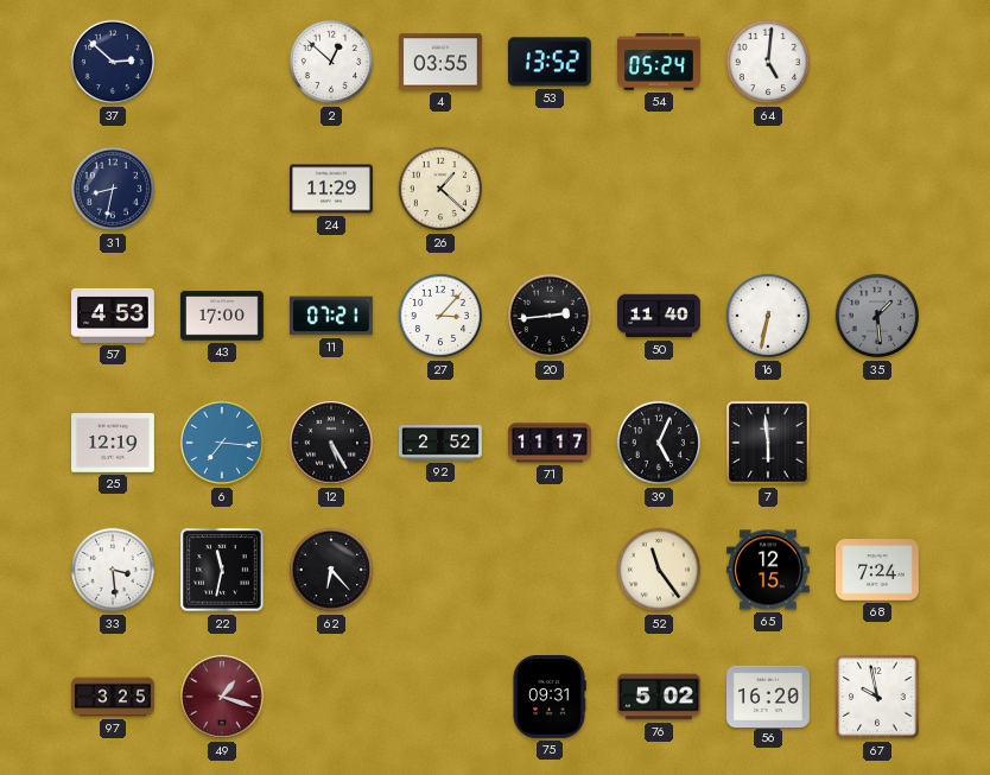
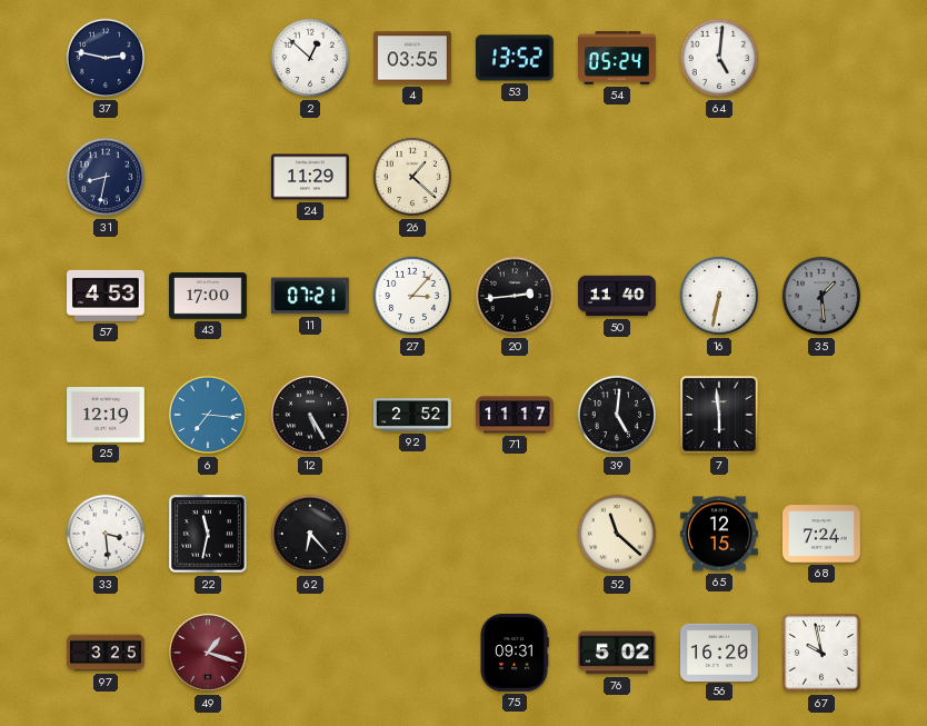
37: 2:52 -> 2:47 (106, 58)
39: 5:04 -> 5:01 (617, 415)
52: 11:24 -> 11:22 (617, 534)
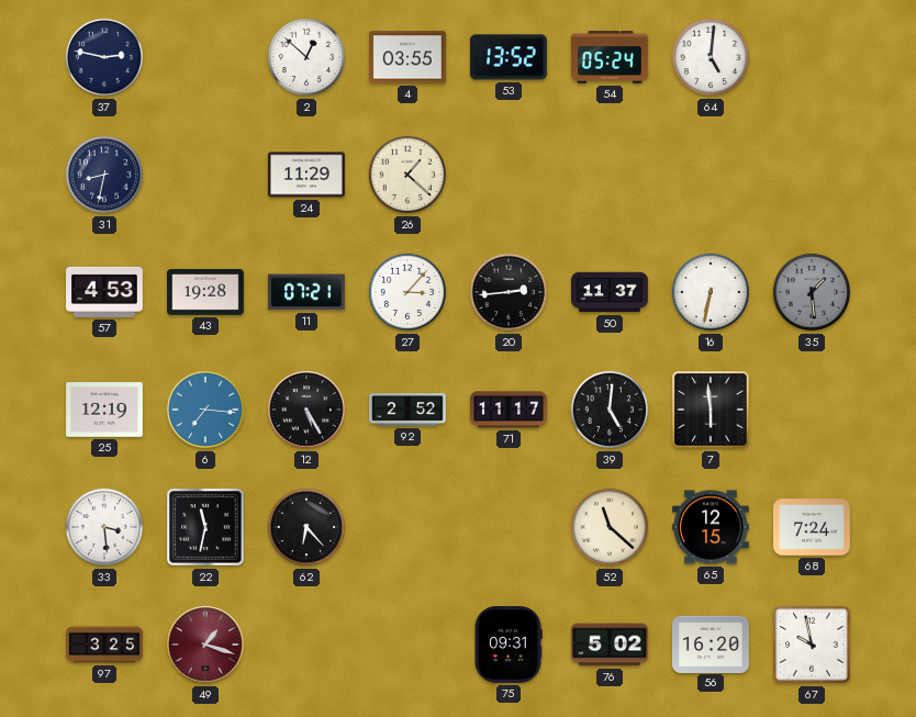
43: 17:00 -> 19:28 (206, 292)
50: 11:40 -> 11:37 (611, 292)
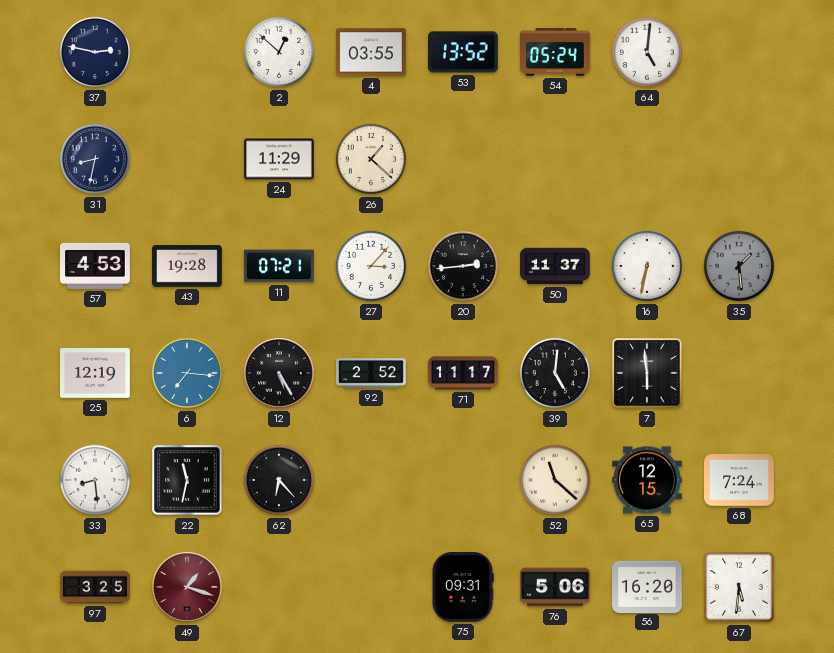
33: 3:29 -> 8:29 (95, 480)
76: 5:02 -> 5:06 (556, 587)
67: 9:58 -> 5:31 (739, 587)
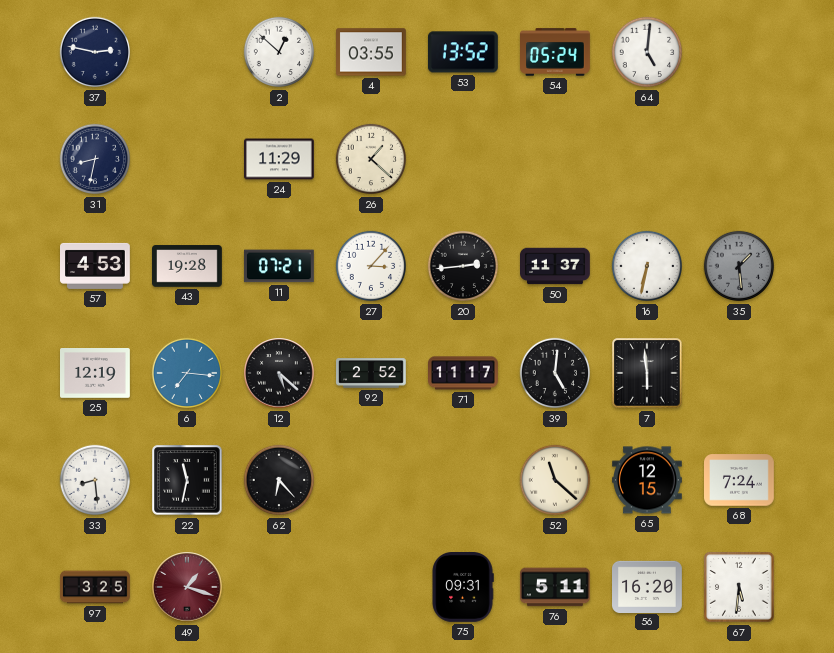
12: 5:25 -> 5:22 (279, 373)
76: 5:06 -> 5:11 (556, 587)
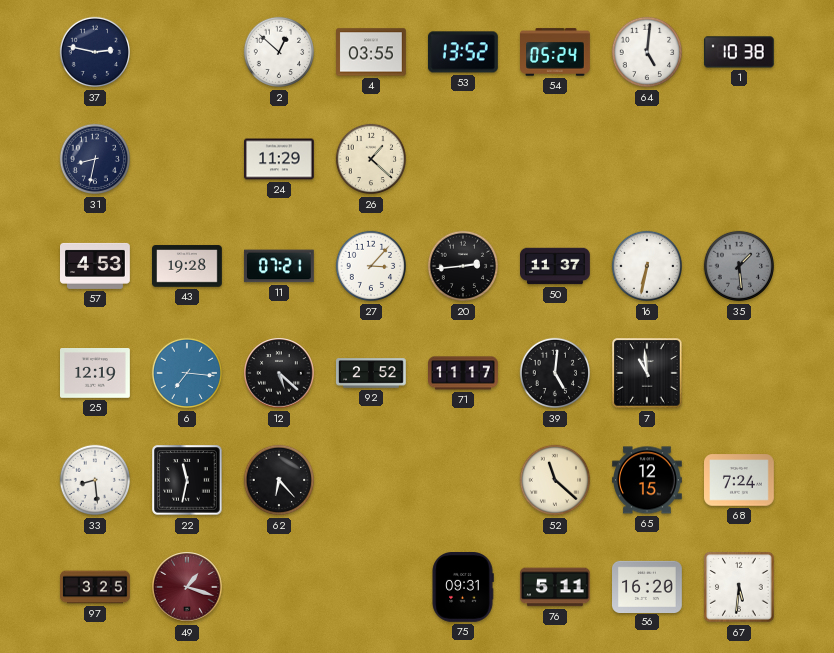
1: none -> 10:38 (740, 52)
7: 5:59 -> 10:59 (647, 373)
